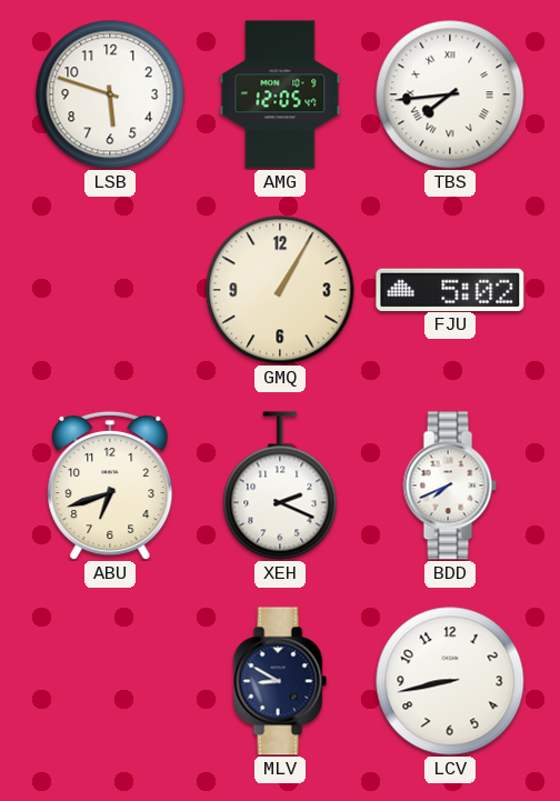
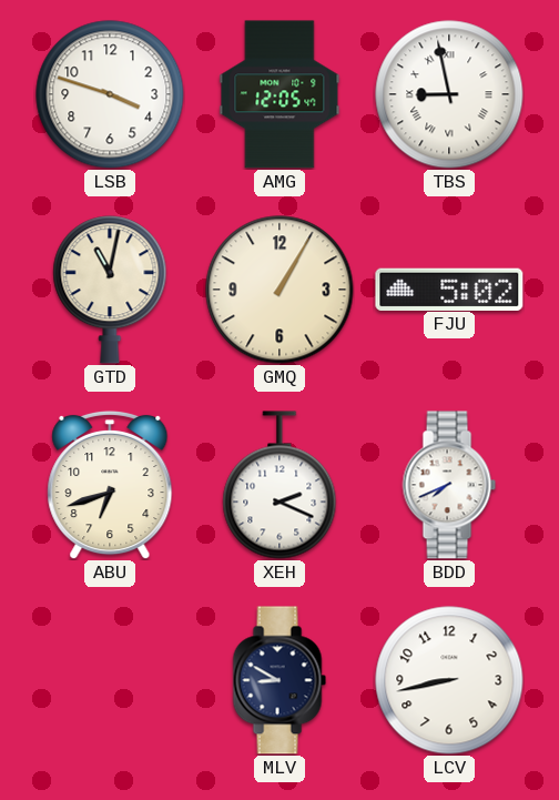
LSB: 5:48 -> 3:48 (110, 94)
TBS: 7:44 -> 8:58 (449, 94)
GTD: none -> 11:02 (110, 290)
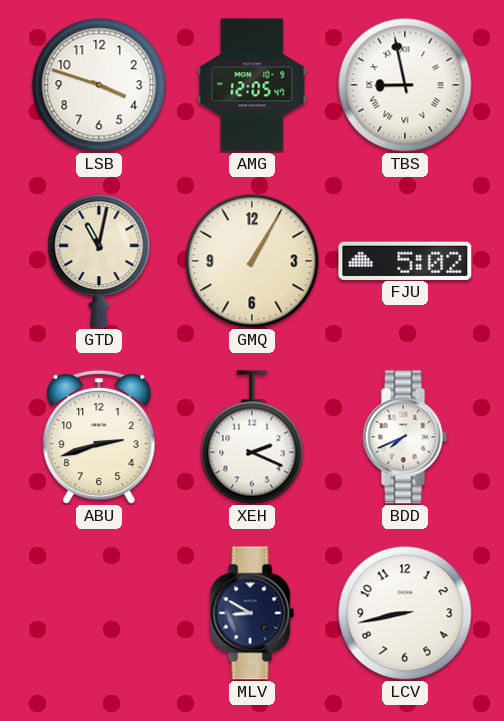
ABU: 6:42 -> 2:42 (99, 437)
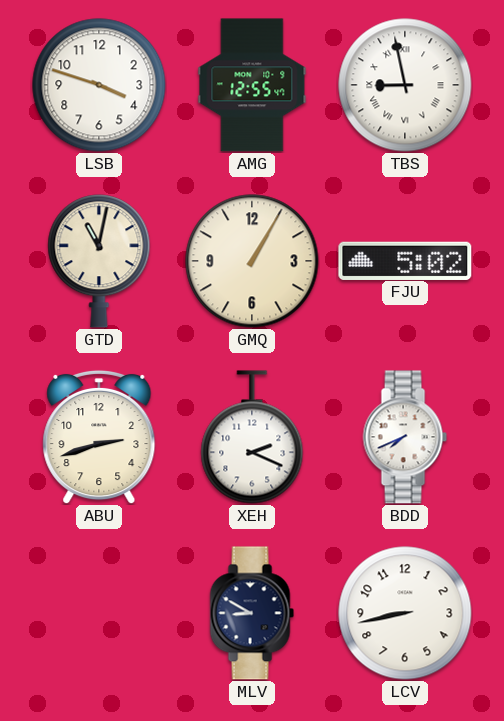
AMG: 12:05 -> 12:55 (252, 85)
